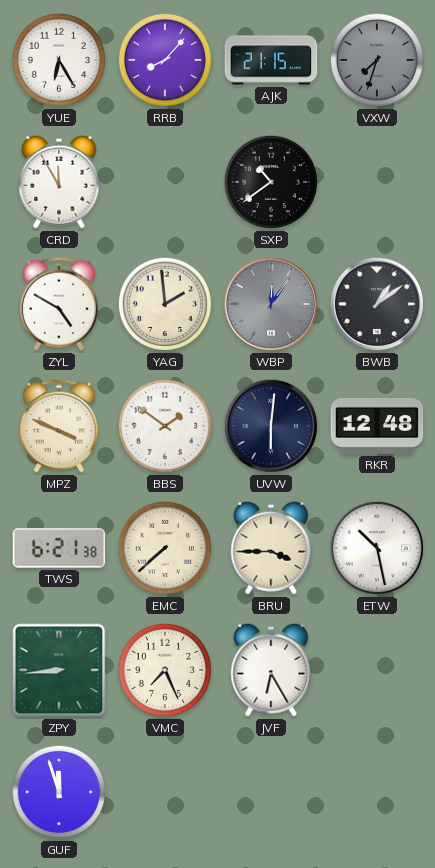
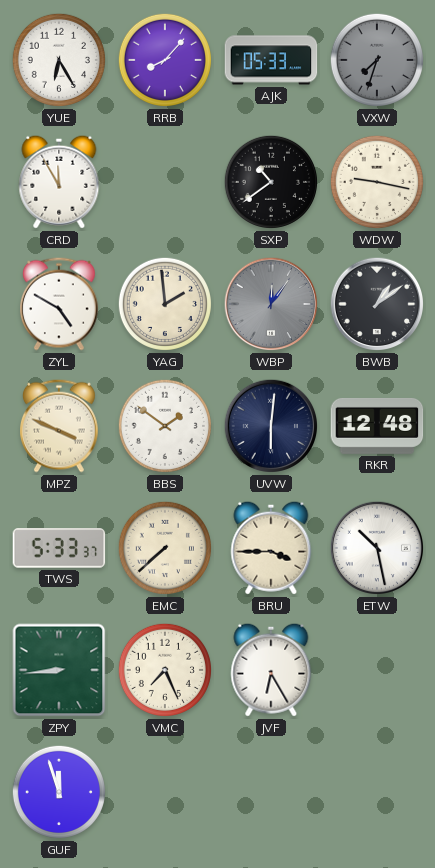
AJK: 21:15 -> 05:33 (271, 60)
WDW: none -> 9:17 (377, 182)
TWS: 6:21 -> 5:33 (59, 548)
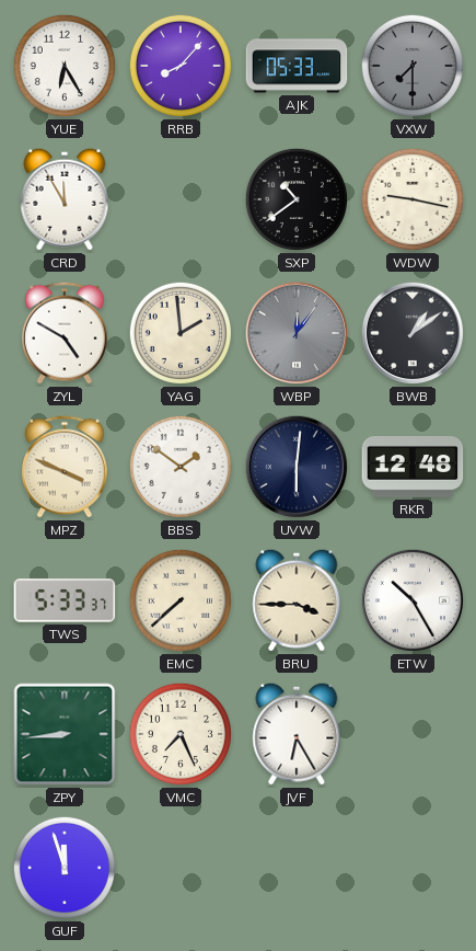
VXW: 7:33 -> 7:30 (413, 66)
ETW: 10:28 -> 10:25 (413, 600)
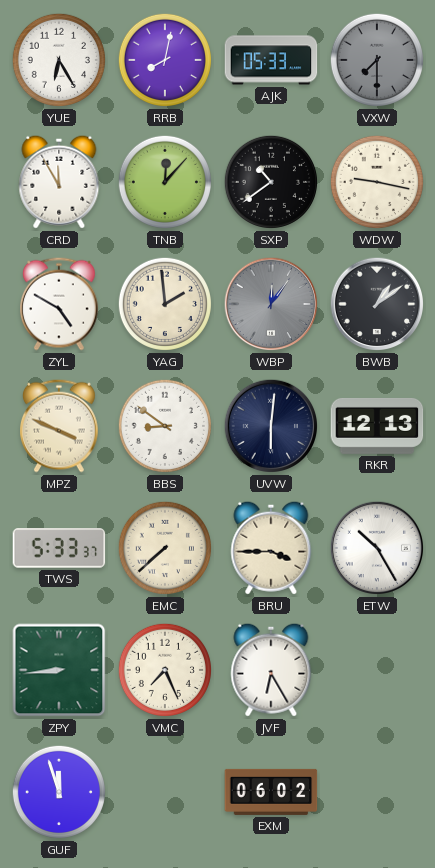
RRB: 8:07 -> 8:02 (165, 60)
TNB: none -> 12:07 (165, 182)
BBS: 1:51 -> 8:51 (165, 426)
RKR: 12:48 -> 12:13 (377, 426)
EXM: none -> 06:02 (271, 792)
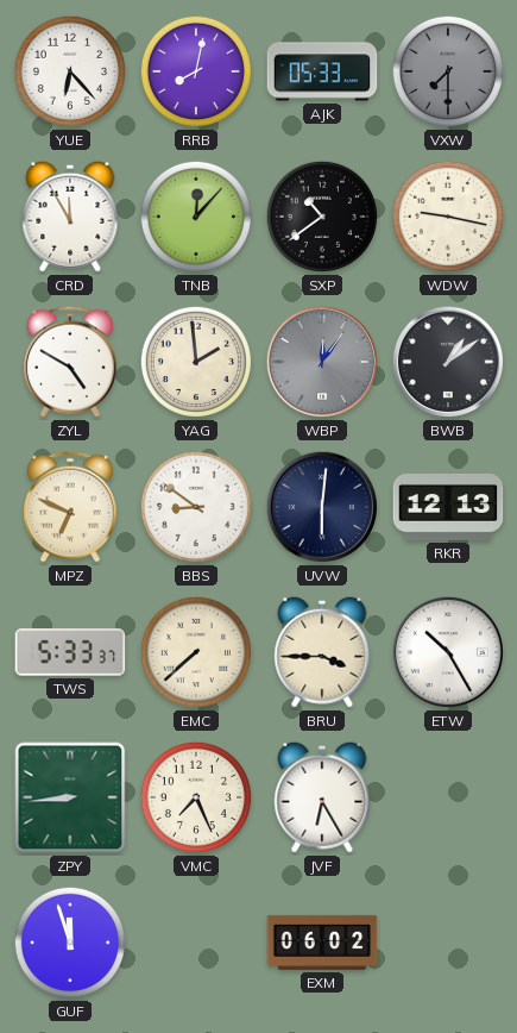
YUE: 6:25 -> 6:23 (70, 71)
MPZ: 3:49 -> 6:49 (71, 507)
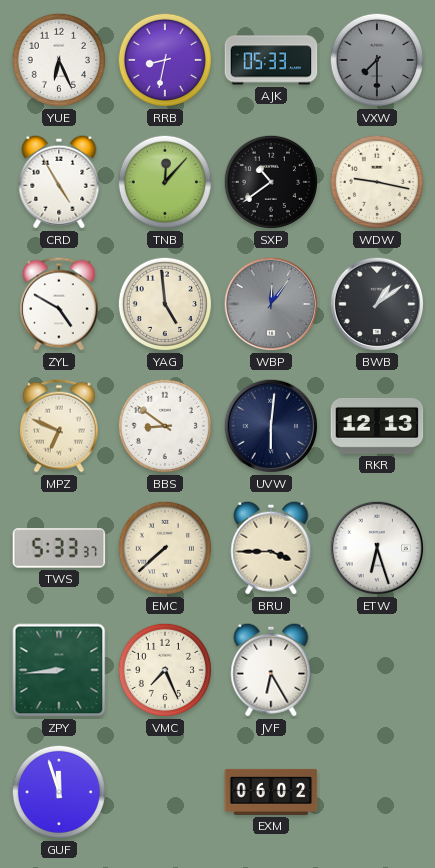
YUE: 6:23 -> 6:26 (59, 60)
RRB: 8:02 -> 8:32 (165, 60)
CRD: 11:55 -> 4:55 (59, 182)
YAG: 1:59 -> 4:59 (165, 304)
ETW: 10:25 -> 6:27 (377, 548)
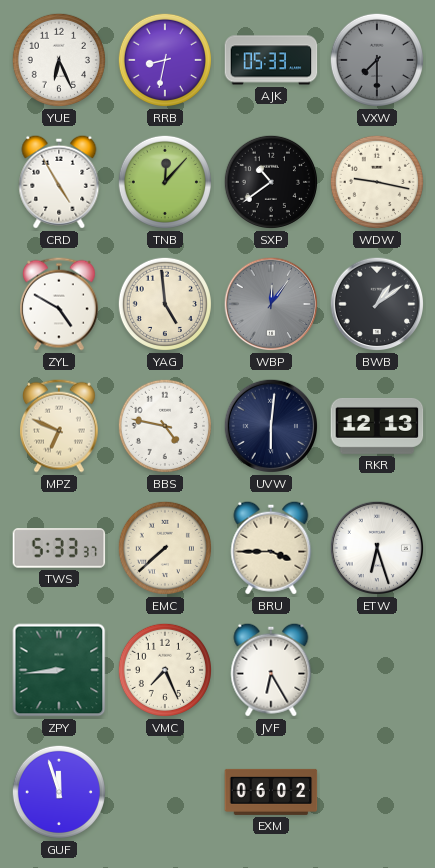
BBS: 8:51 -> 4:47 (165, 426)
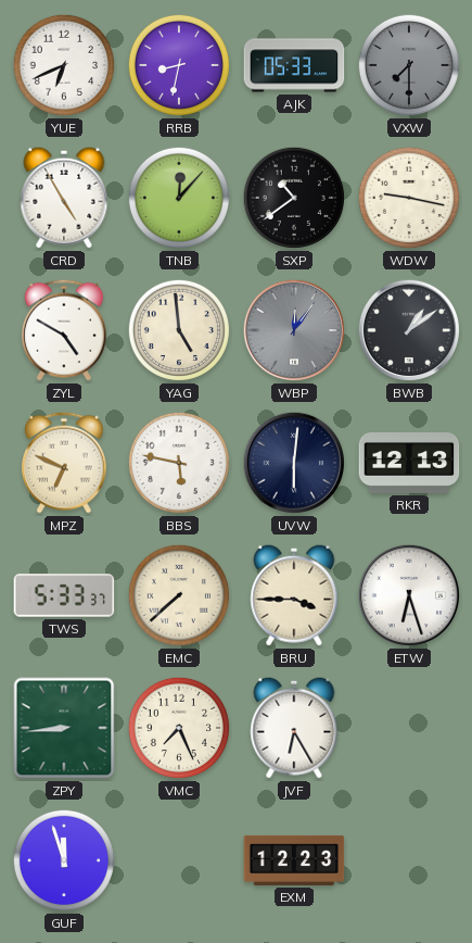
YUE: 6:26 -> 6:41 (64, 65)
BBS: 4:47 -> 5:47 (179, 463)
EXM: 06:02 -> 12:23 (294, 860)
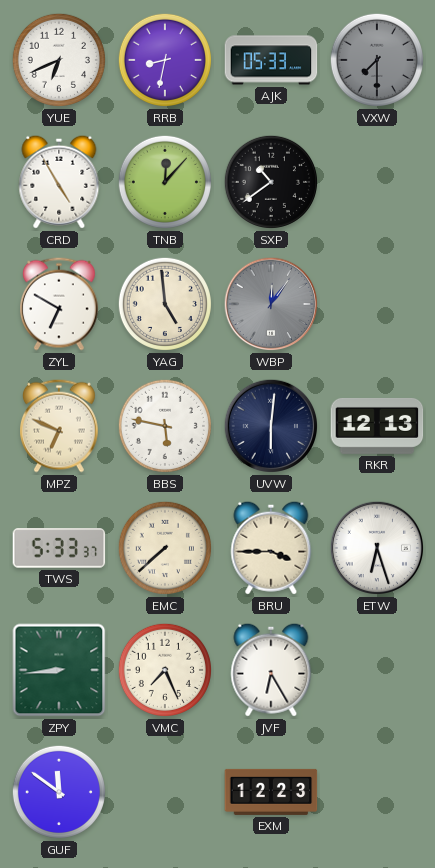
WDW: 9:17 -> none (409, 198)
ZYL: 4:50 -> 6:50 (60, 304)
BWB: 1:09 -> none (409, 330)
GUF: 11:57 -> 11:51 (59, 792)
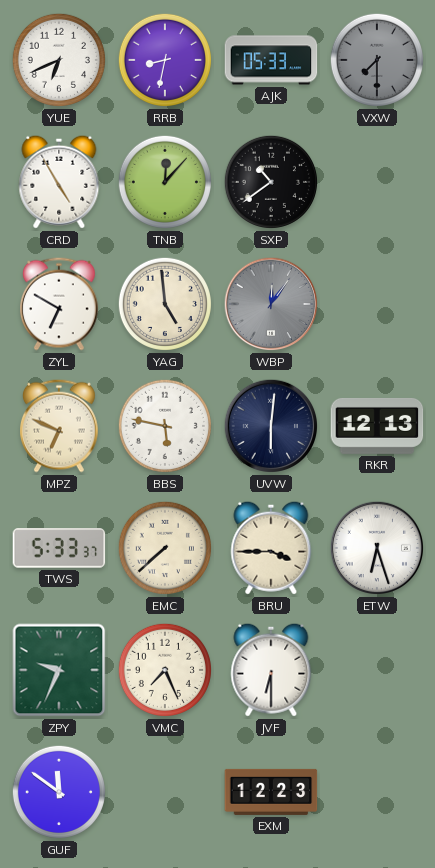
ZPY: 8:44 -> 9:34 (59, 670)
JVF: 6:25 -> 6:30 (271, 670)
